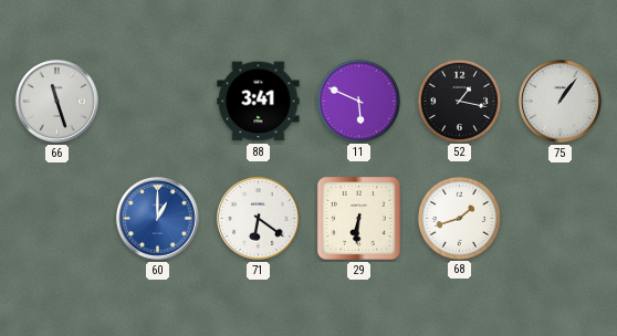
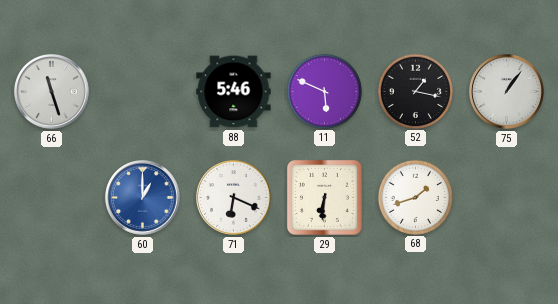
88: 3:41 -> 5:46 (234, 92)
71: 6:21 -> 6:19 (234, 198)
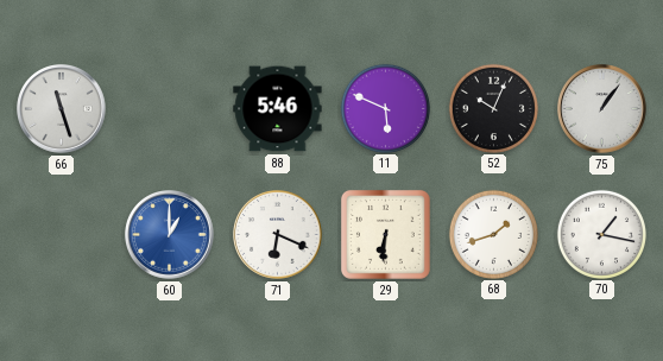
52: 1:17 -> 10:04 (493, 108)
70: none -> 1:17 (601, 234)
